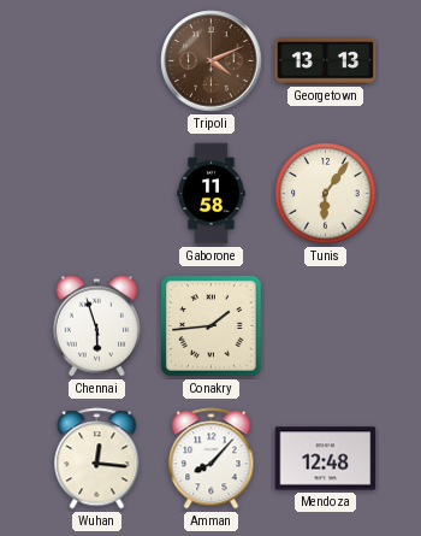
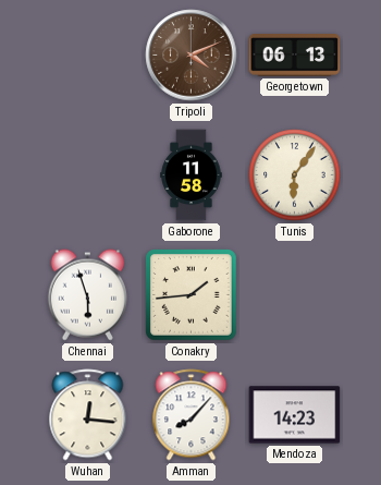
Georgetown: 13:13 -> 06:13 (295, 56)
Mendoza: 12:48 -> 14:23 (295, 415)
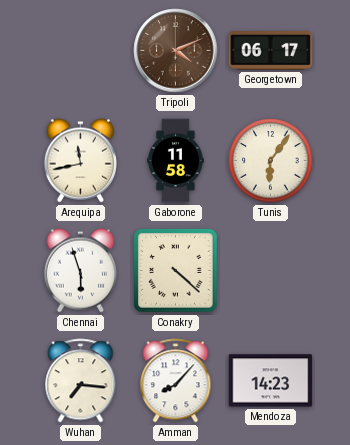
Georgetown: 06:13 -> 06:17 (271, 51)
Arequipa: none -> 11:43 (80, 161)
Conakry: 1:44 -> 4:22 (176, 271)
Wuhan: 12:16 -> 7:16 (81, 381)
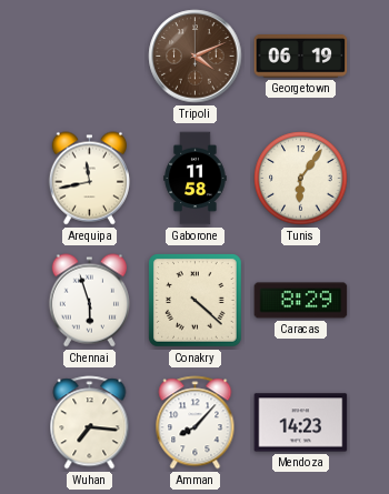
Georgetown: 06:17 -> 06:19 (301, 57)
Caracas: none -> 8:29 (301, 301)
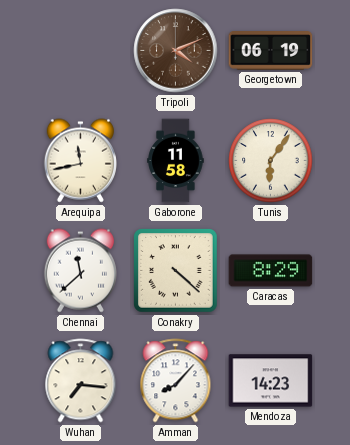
Chennai: 5:57 -> 11:38 (80, 271)
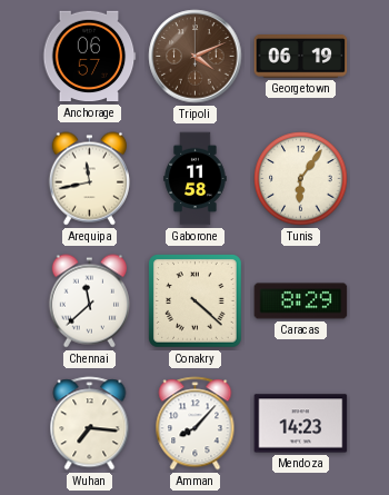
Anchorage: none -> 06:57 (89, 57)
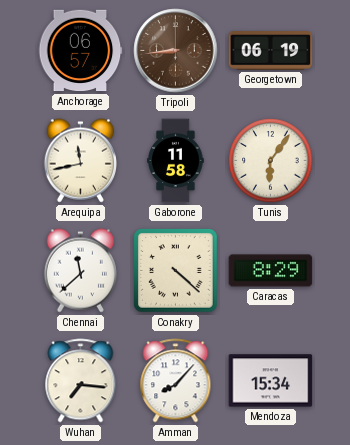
Tripoli: 4:11 -> 8:44 (176, 51)
Mendoza: 14:23 -> 15:34 (271, 381)
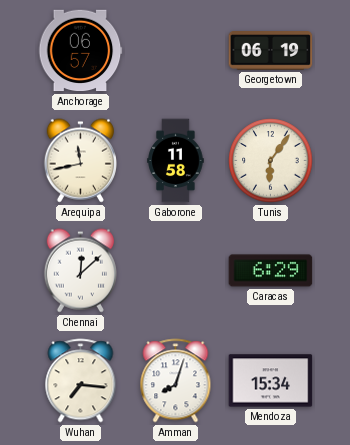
Tripoli: 8:44 -> none (176, 51)
Chennai: 11:38 -> 12:08 (80, 271)
Conakry: 4:22 -> none (176, 271)
Caracas: 8:29 -> 6:29 (271, 271)
Amman: 8:07 -> 8:03 (176, 381)
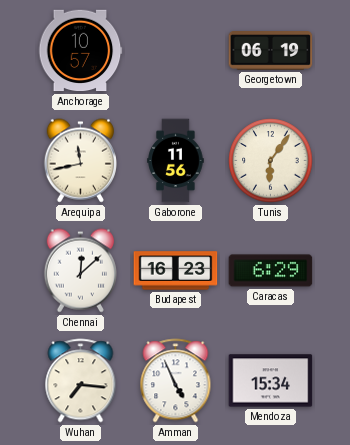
Anchorage: 06:57 -> 10:57 (80, 51)
Gaborone: 11:58 -> 11:56 (176, 161)
Budapest: none -> 16:23 (176, 271)
Amman: 8:03 -> 4:56 (176, 381)
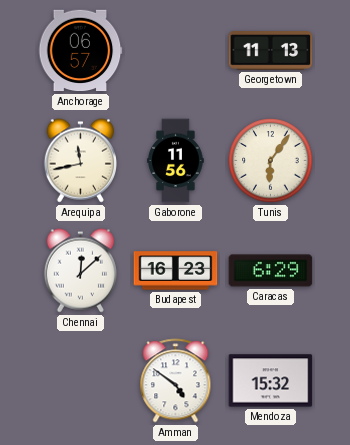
Anchorage: 10:57 -> 06:57 (80, 51)
Georgetown: 06:19 -> 11:13 (271, 51)
Wuhan: 7:16 -> none (81, 381)
Amman: 4:56 -> 4:51 (176, 381)
Mendoza: 15:34 -> 15:32 (271, 381)
